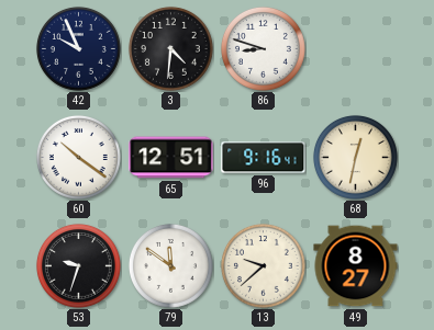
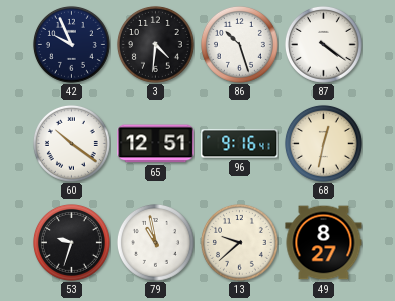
86: 8:48 -> 10:27 (239, 44)
87: none -> 4:21 (323, 44)
79: 11:51 -> 10:58 (155, 242)
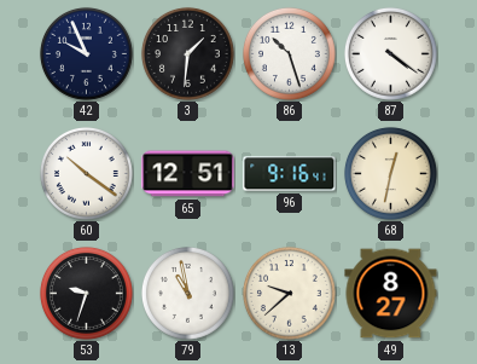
3: 4:31 -> 1:31 (187, 53)
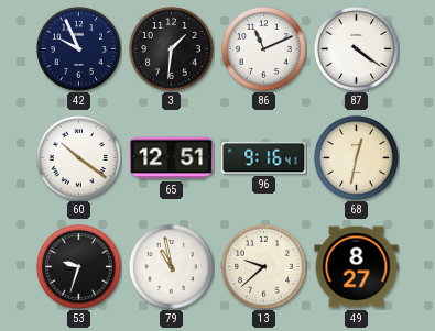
86: 10:27 -> 11:11 (263, 48)
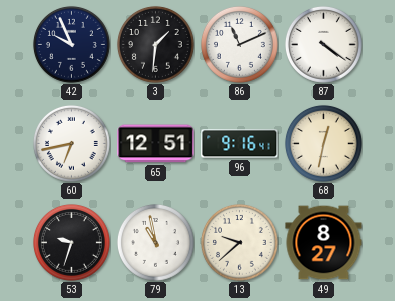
60: 10:21 -> 6:43 (71, 143)
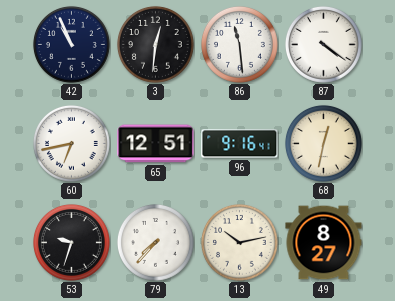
42: 9:56 -> 10:56 (71, 44)
3: 1:31 -> 12:31 (155, 44)
86: 11:11 -> 11:29 (239, 44)
79: 10:58 -> 7:37 (155, 242)
13: 9:38 -> 10:13 (239, 242)
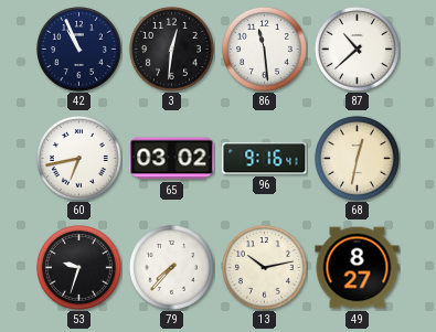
87: 4:21 -> 10:38 (357, 49)
65: 12:51 -> 03:02 (172, 159)
